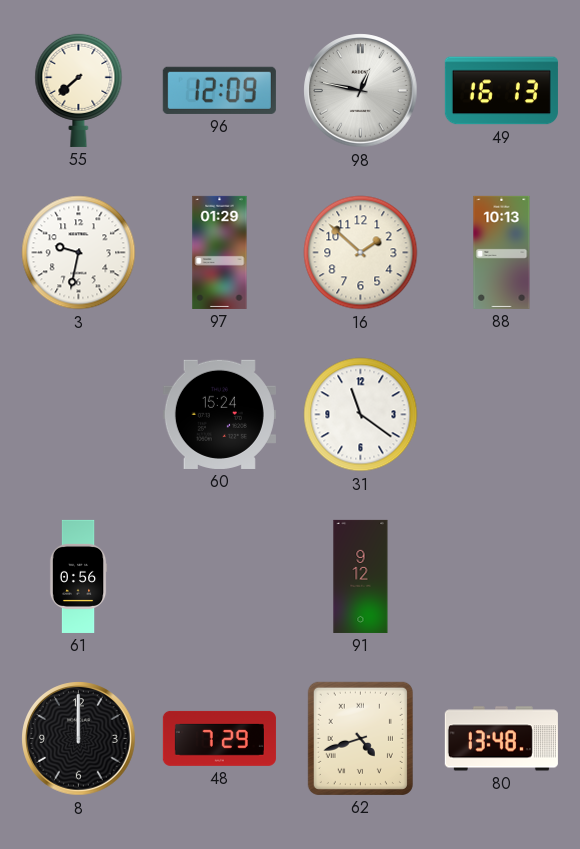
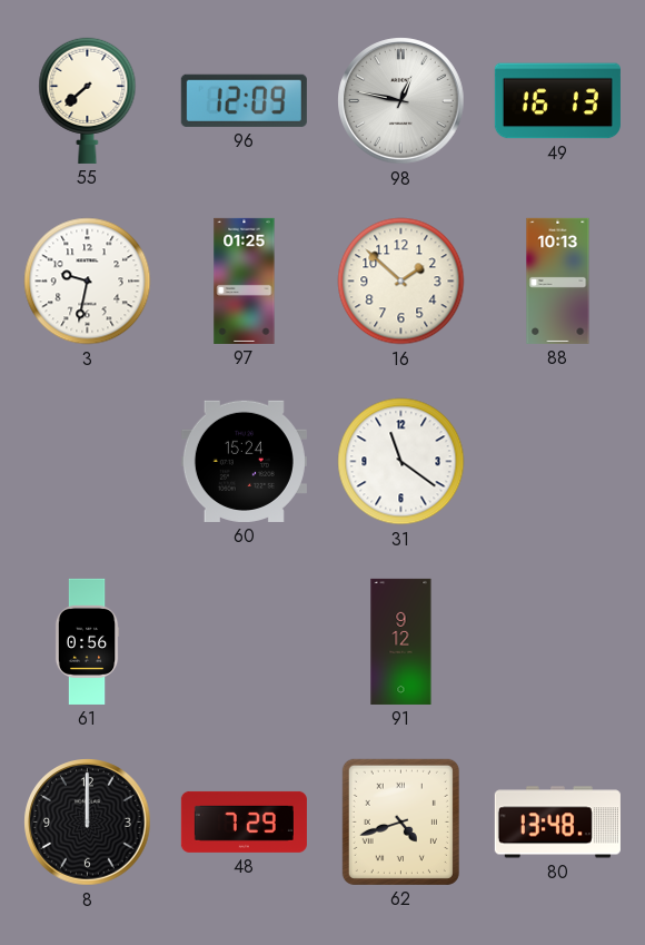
97: 01:29 -> 01:25 (245, 280)
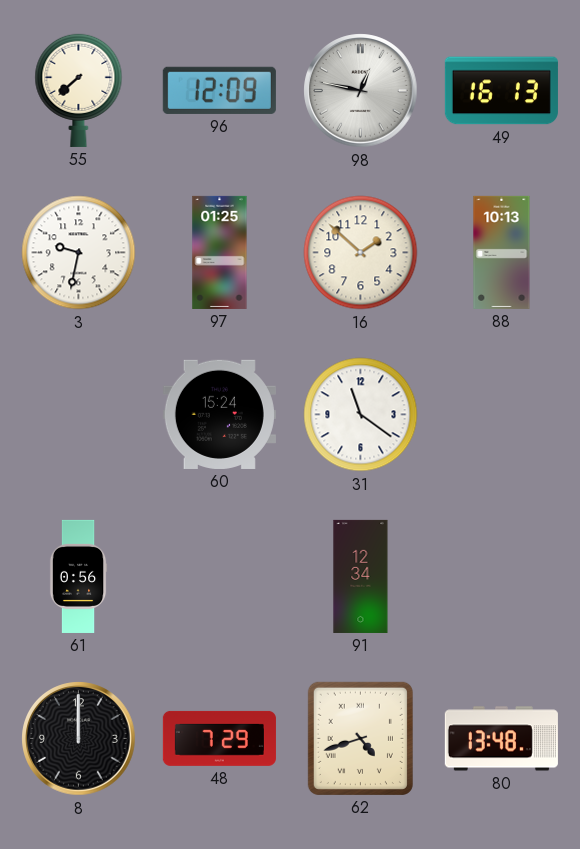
91: 9:12 -> 12:34 (361, 576)
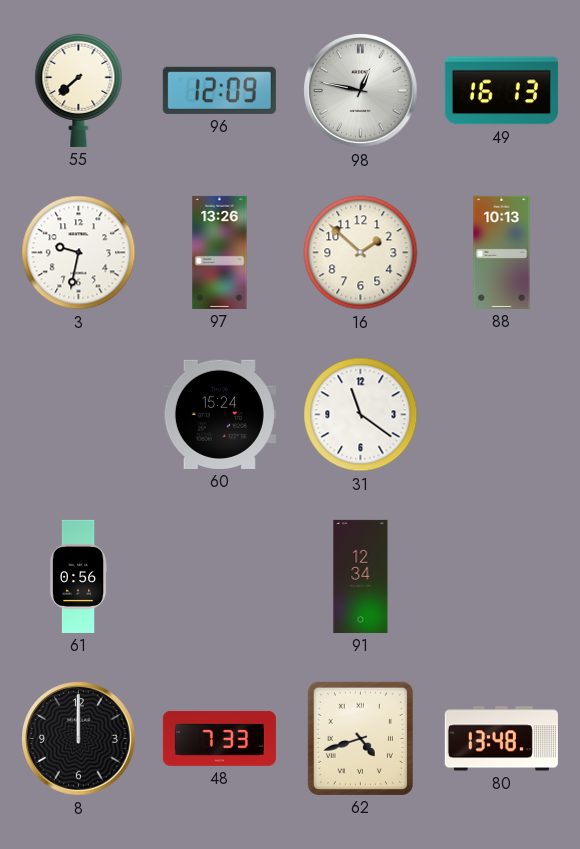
97: 01:25 -> 13:26 (220, 252)
48: 7:29 -> 7:33 (219, 738)
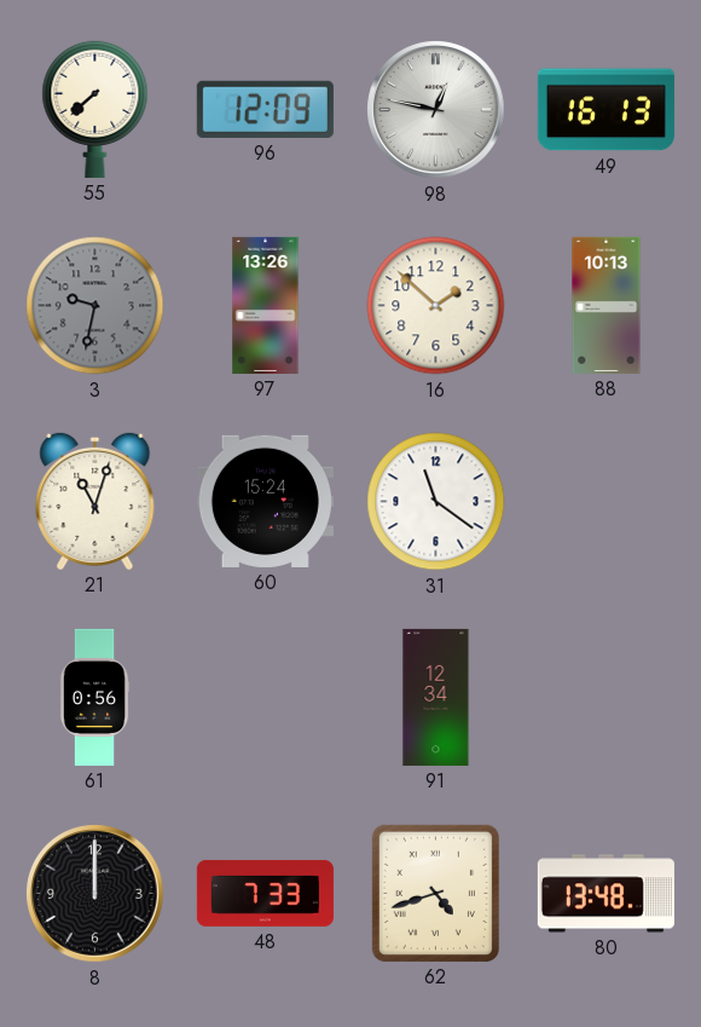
3 dial: white -> grey (95, 306)
21: none -> 11:03 (95, 501)
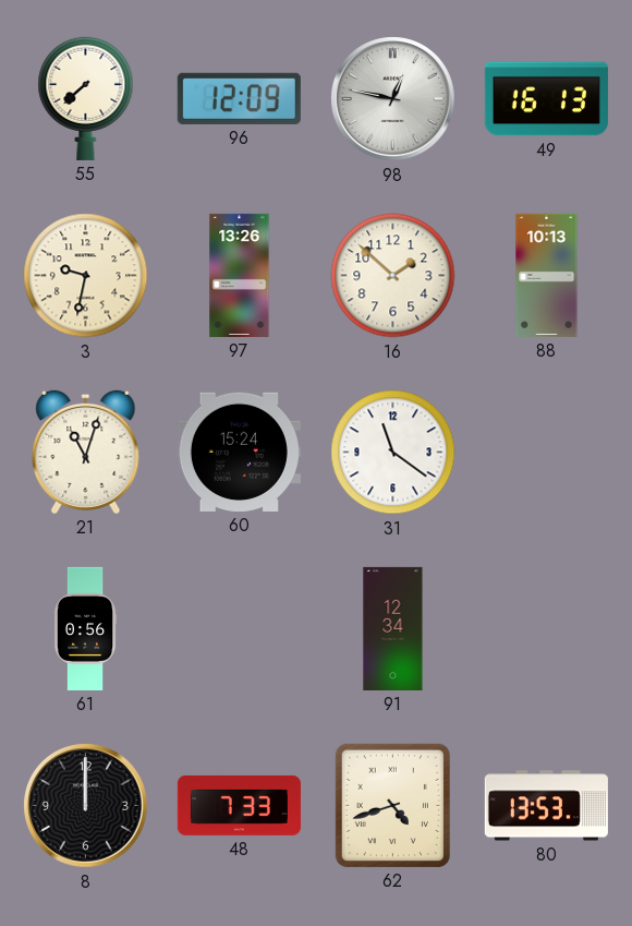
3 dial: grey -> cream (86, 276)
80: 13:48 -> 13:53 (546, 806)
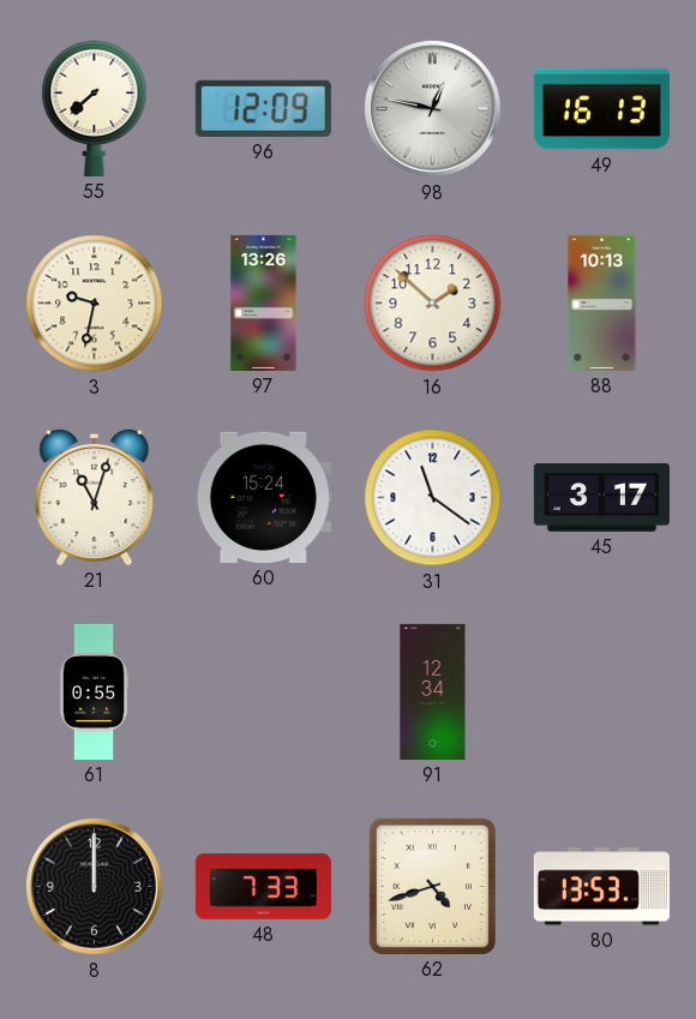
45: none -> 3:17 (601, 498)
61: 0:56 -> 0:55 (94, 691)
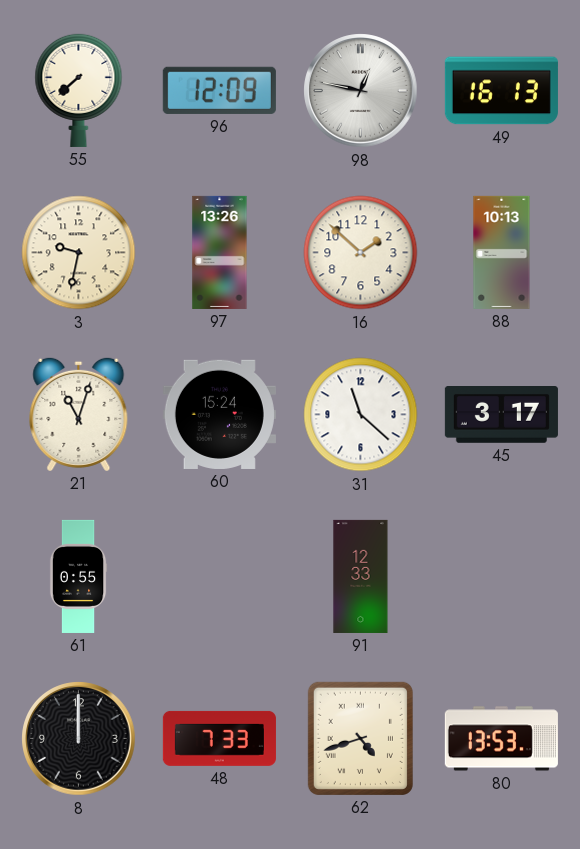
31: 11:21 -> 11:22 (361, 415)
91: 12:34 -> 12:33 (361, 576)
